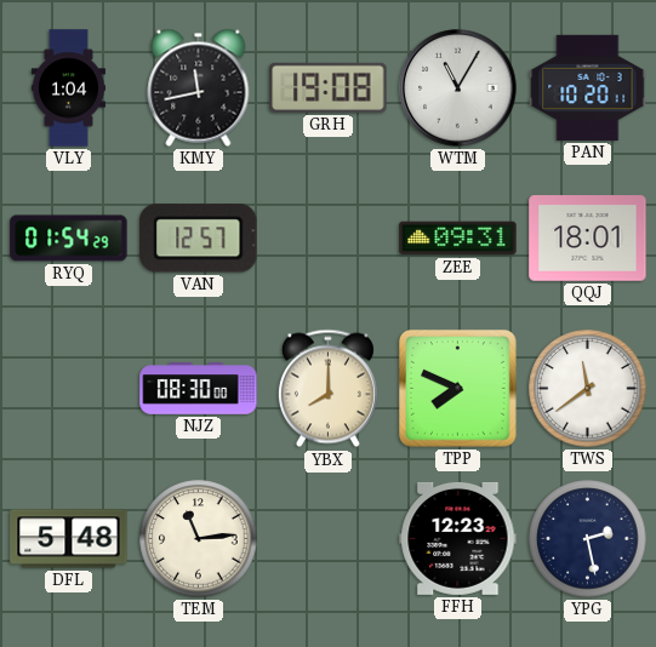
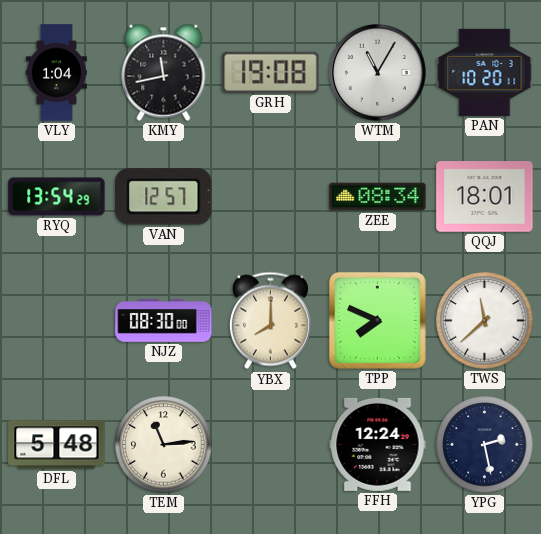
RYQ: 01:54 -> 13:54 (57, 197)
ZEE: 09:31 -> 08:34 (378, 197)
TWS: 11:39 -> 11:38 (485, 321)
FFH: 12:23 -> 12:24 (378, 444)
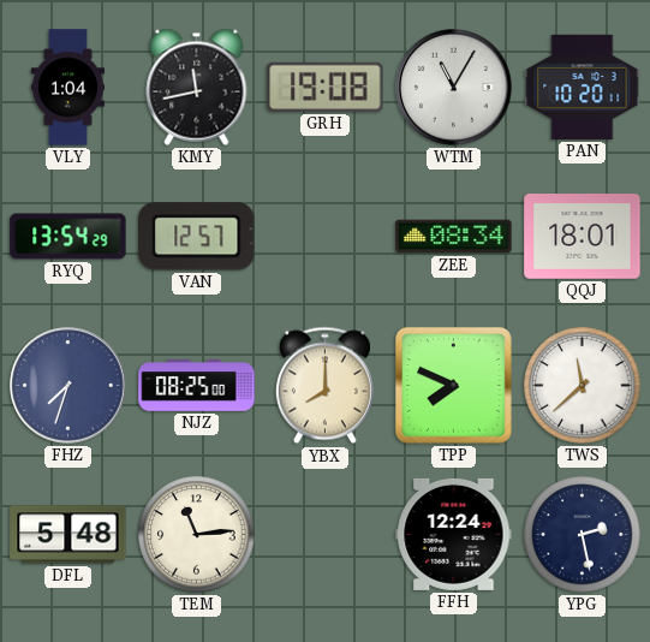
FHZ: none -> 7:33 (68, 386)
NJZ: 08:30 -> 08:25 (197, 386)
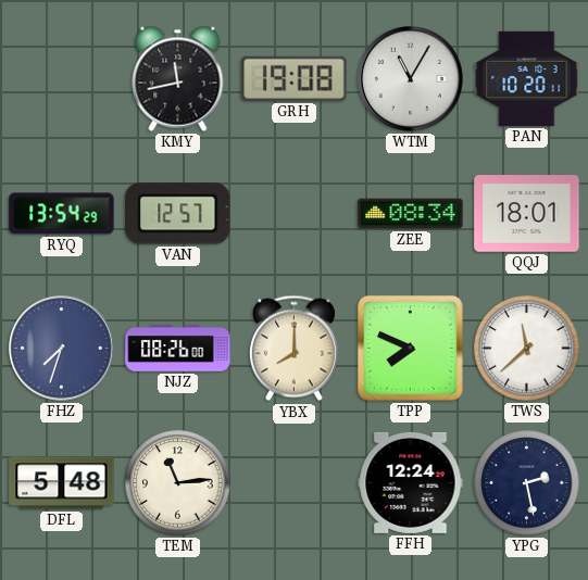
VLY: 1:04 -> none (67, 88)
NJZ: 08:25 -> 08:26 (178, 349)
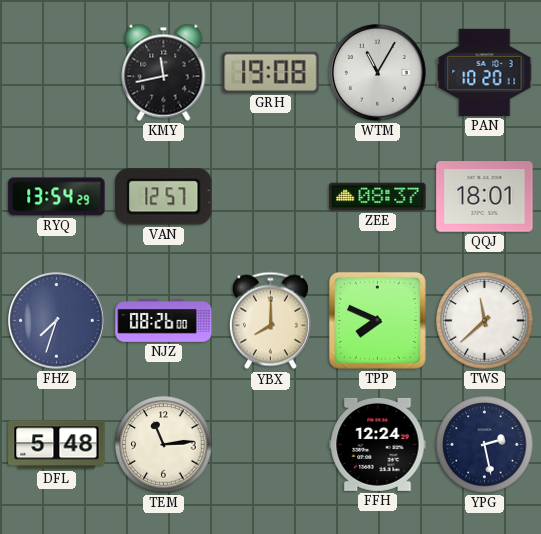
ZEE: 08:34 -> 08:37 (378, 197)
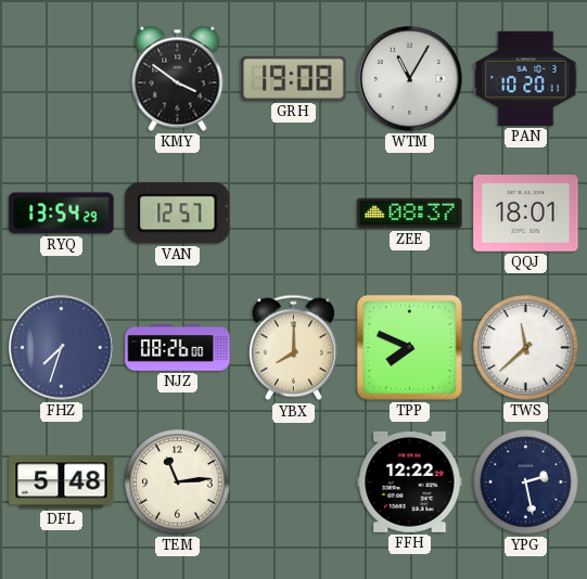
KMY: 11:43 -> 3:51 (178, 78)
FFH: 12:24 -> 12:22 (410, 481)
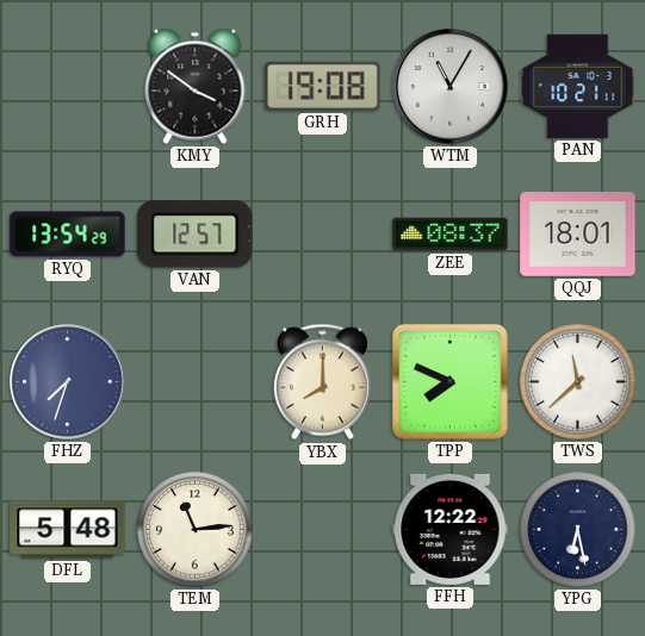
PAN: 10:20 -> 10:21 (578, 86)
NJZ: 08:26 -> none (178, 348)
YPG: 2:28 -> 6:28 (578, 530)
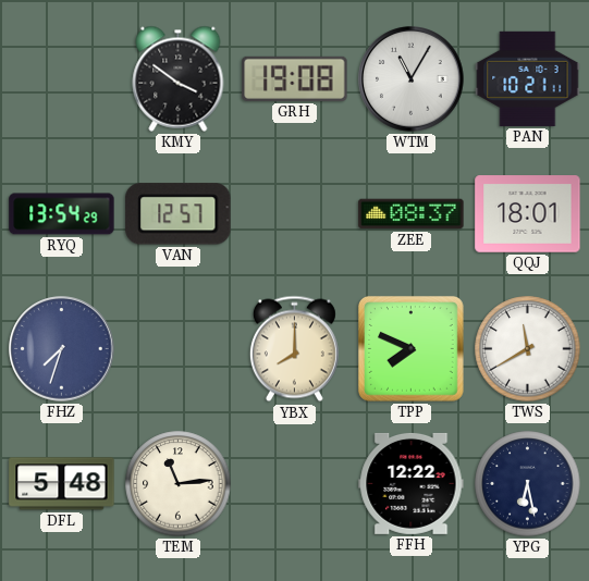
TWS: 11:38 -> 11:40 (528, 349)
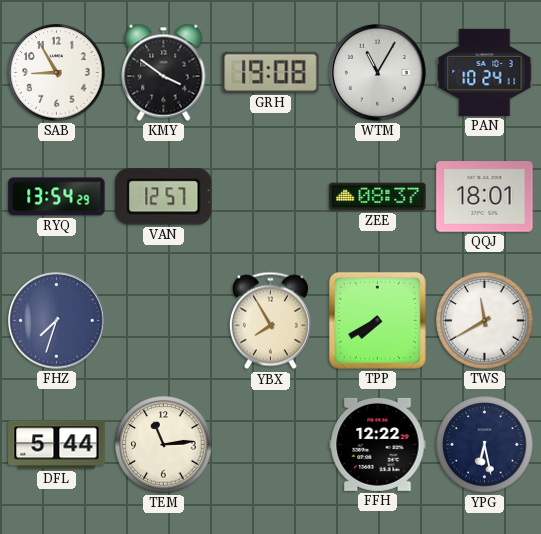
SAB: none -> 8:55 (57, 73)
PAN: 10:21 -> 10:24 (485, 72)
YBX: 8:00 -> 7:55 (270, 321)
TPP: 7:49 -> 7:40 (378, 321)
DFL: 5:48 -> 5:44 (57, 445)
